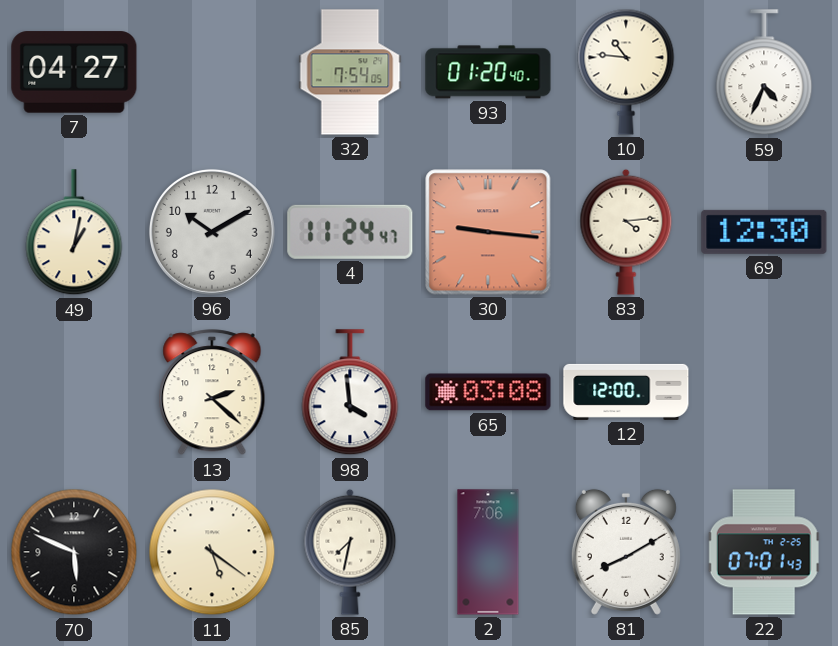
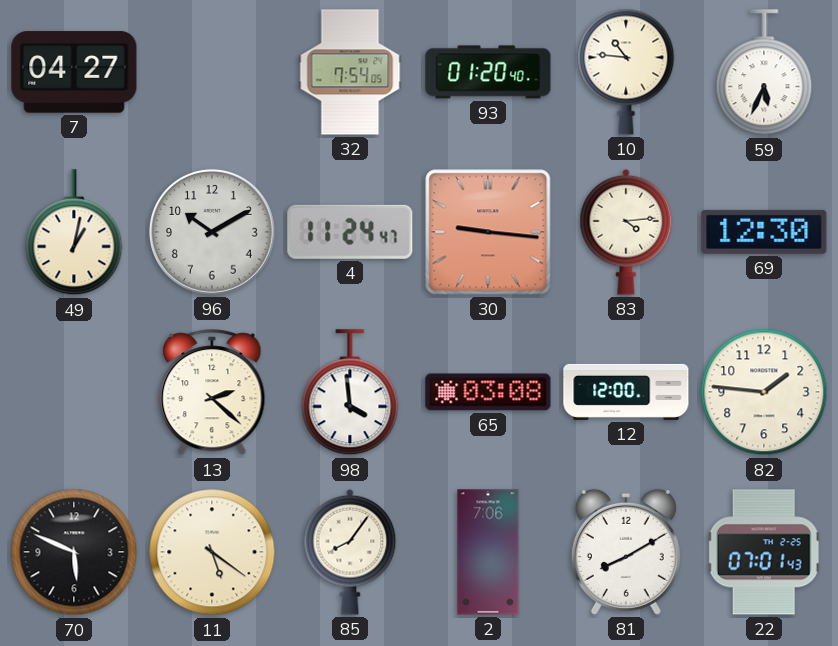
59: 4:34 -> 5:34 (764, 73)
82: none -> 1:46 (764, 392)
85: 7:32 -> 8:06 (350, 552)
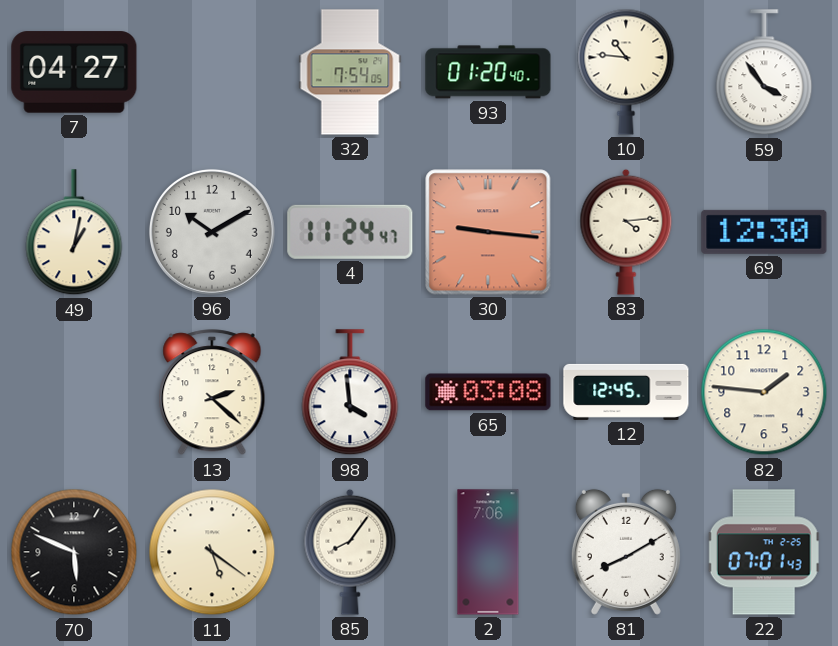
59: 5:34 -> 3:54 (764, 73)
12: 12:00 -> 12:45 (626, 392)
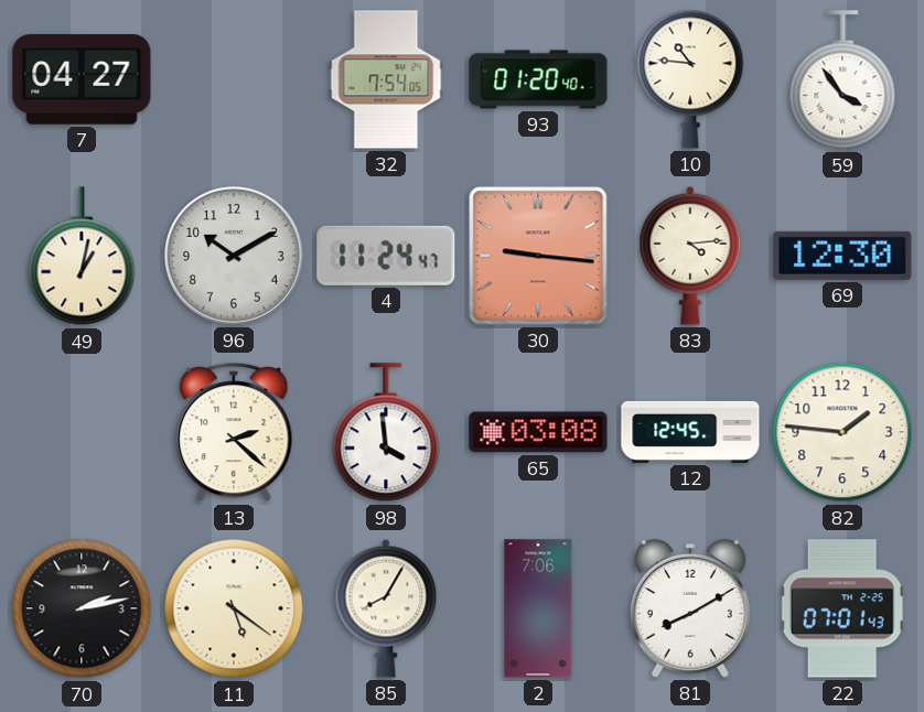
70: 5:49 -> 2:13 (82, 608)
85: 8:06 -> 8:05 (386, 608)
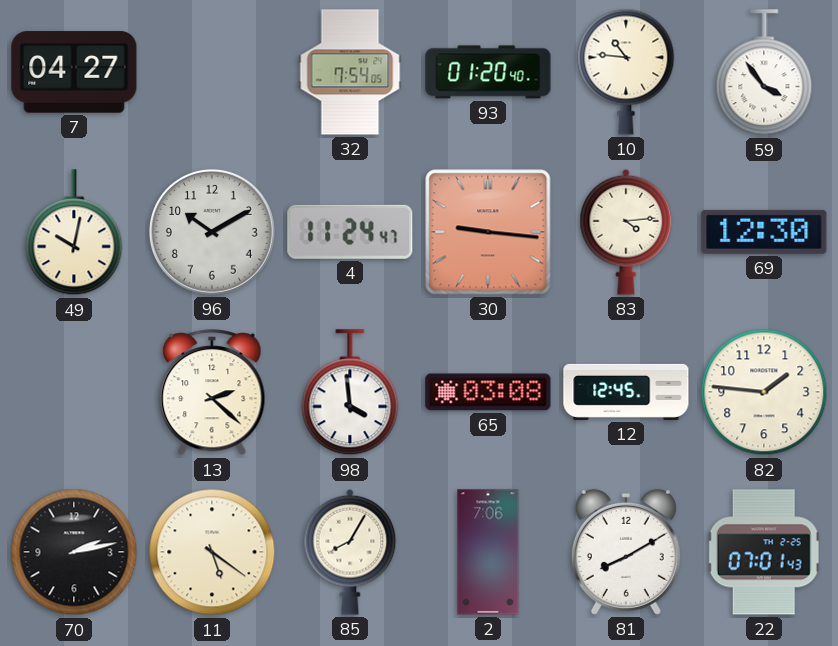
49: 1:02 -> 10:02 (74, 233)
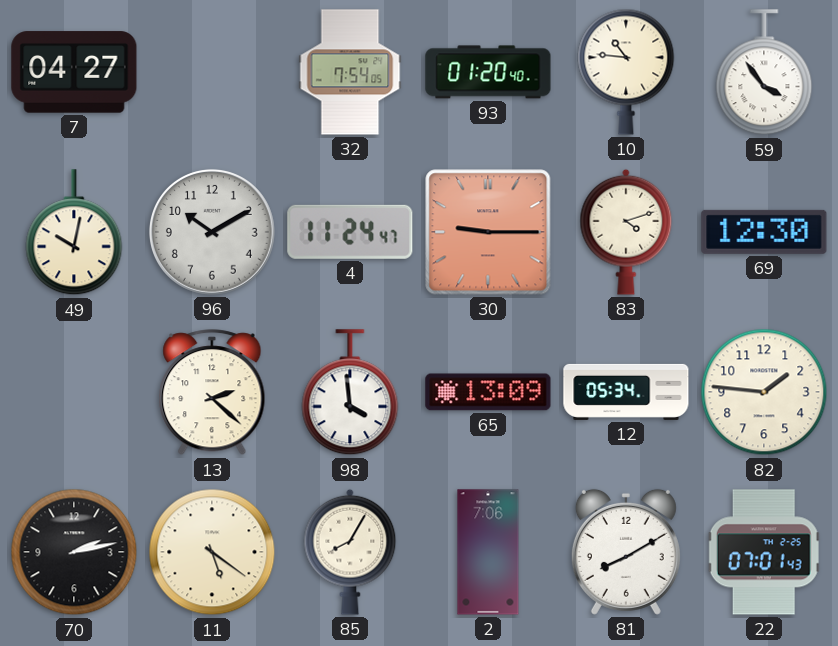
30: 9:16 -> 9:15 (488, 232)
83: 4:14 -> 4:12 (626, 232)
65: 03:08 -> 13:09 (488, 392)
12: 12:45 -> 05:34 (626, 392)
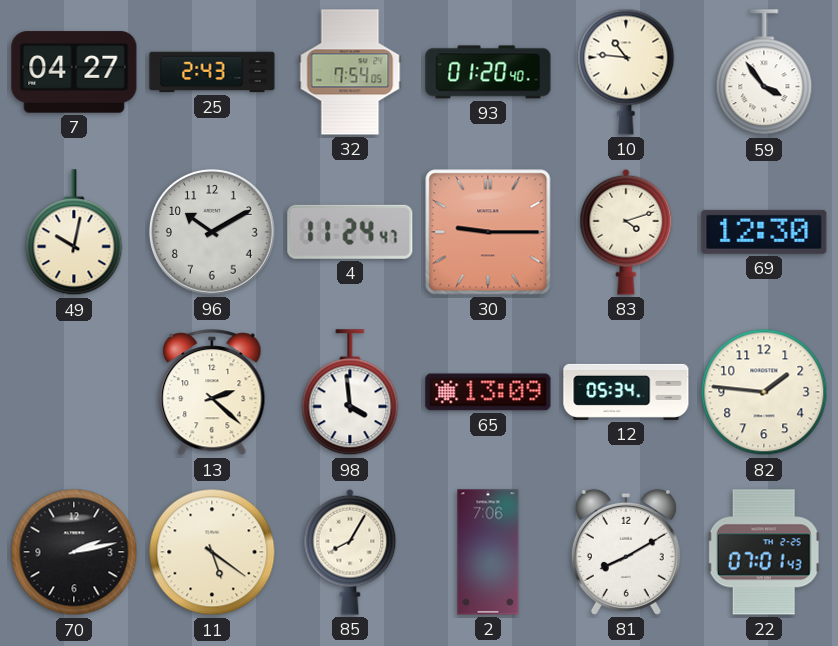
25: none -> 2:43 (212, 72)
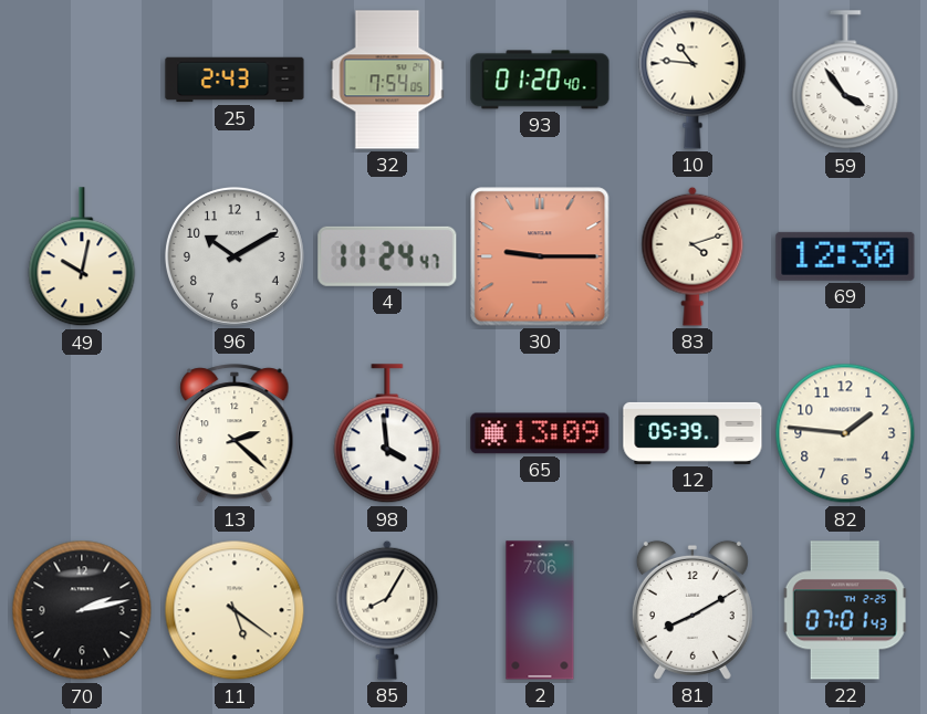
7: 04:27 -> none (74, 72)
12: 05:34 -> 05:39 (692, 433)
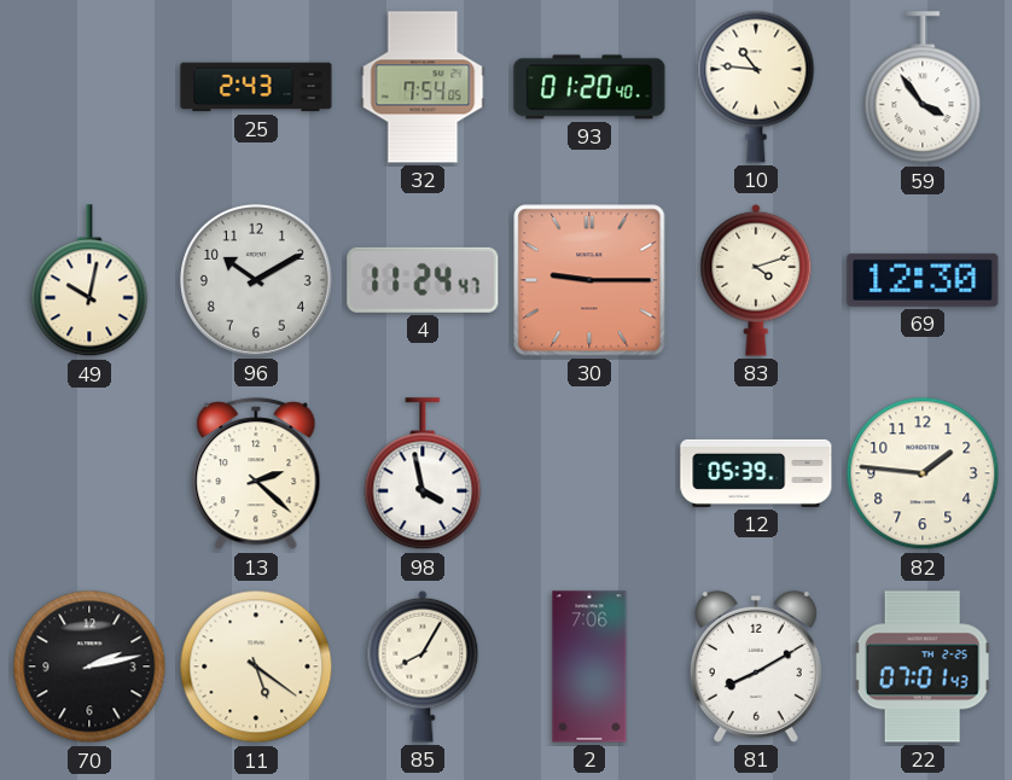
98: 3:59 -> 3:58 (423, 475)
65: 13:09 -> none (540, 433)
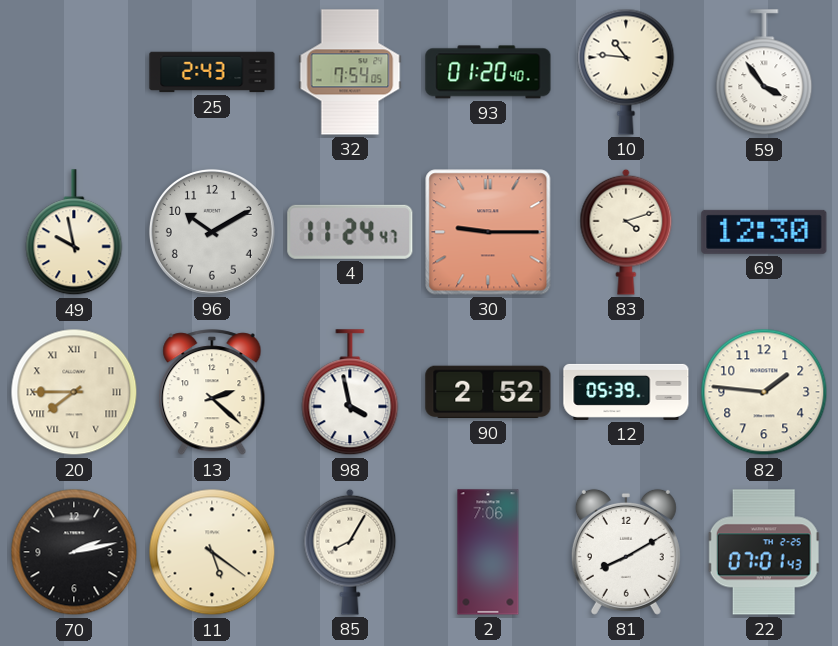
49: 10:02 -> 9:58 (74, 233)
20: none -> 7:45 (74, 392)
90: none -> 2:52 (488, 392)
